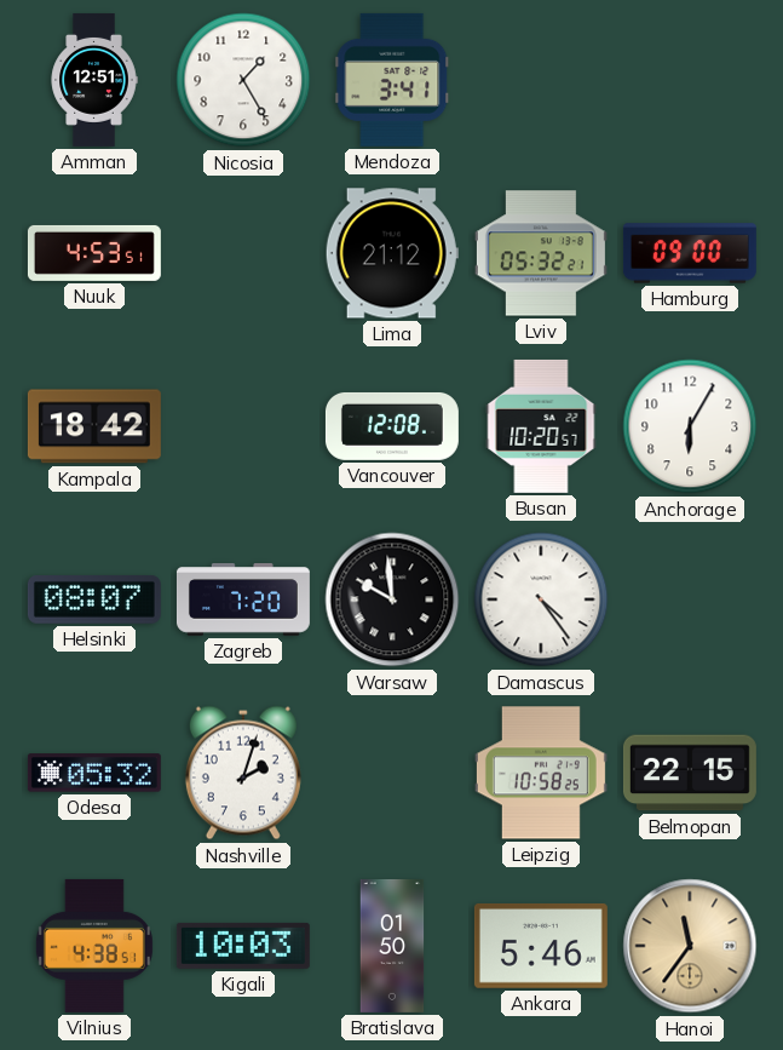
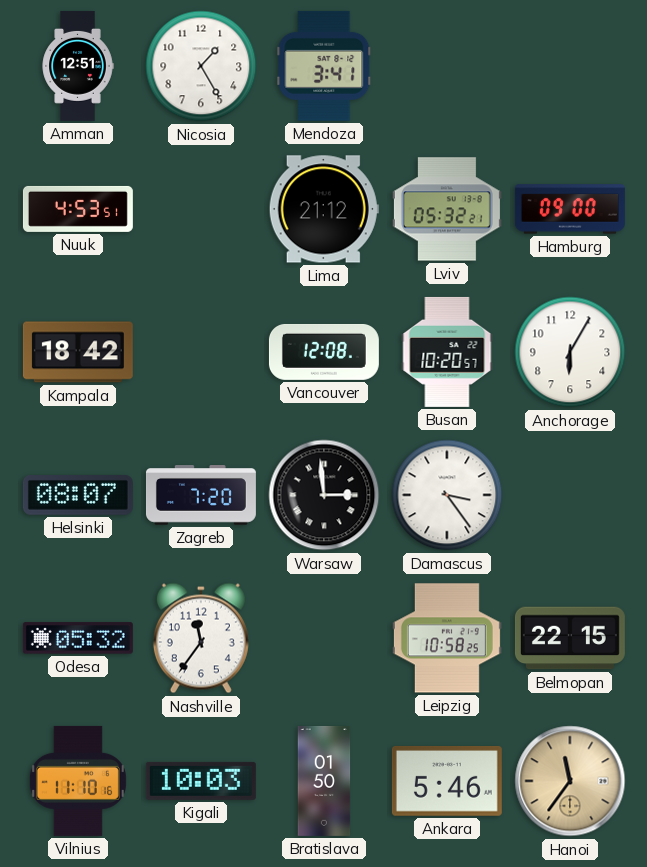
Warsaw: 9:59 -> 2:59 (324, 495)
Damascus: 4:24 -> 3:24 (447, 495)
Nashville: 2:03 -> 11:36 (201, 638)
Vilnius: 4:38 -> 11:10 (78, 781)
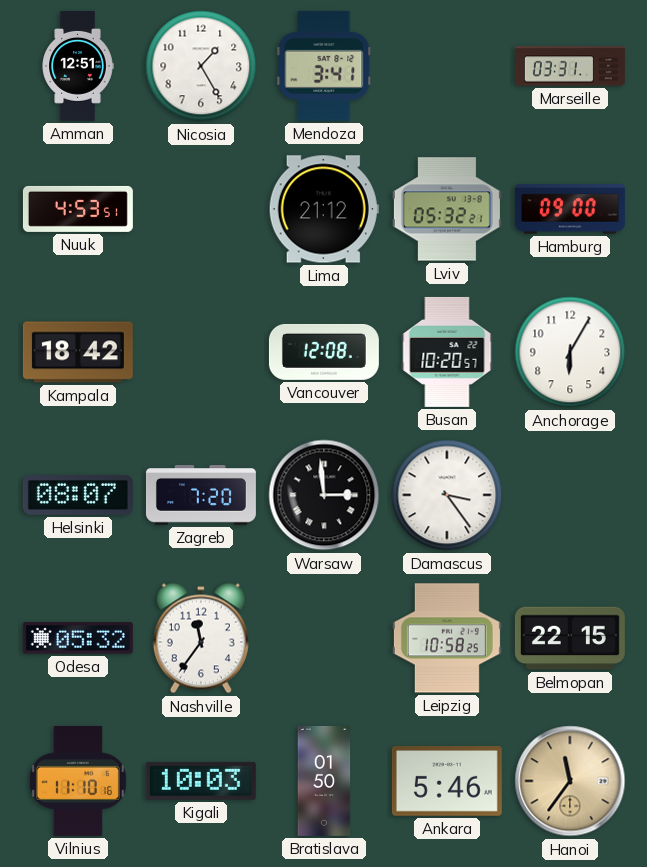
Marseille: none -> 03:31 (570, 66)
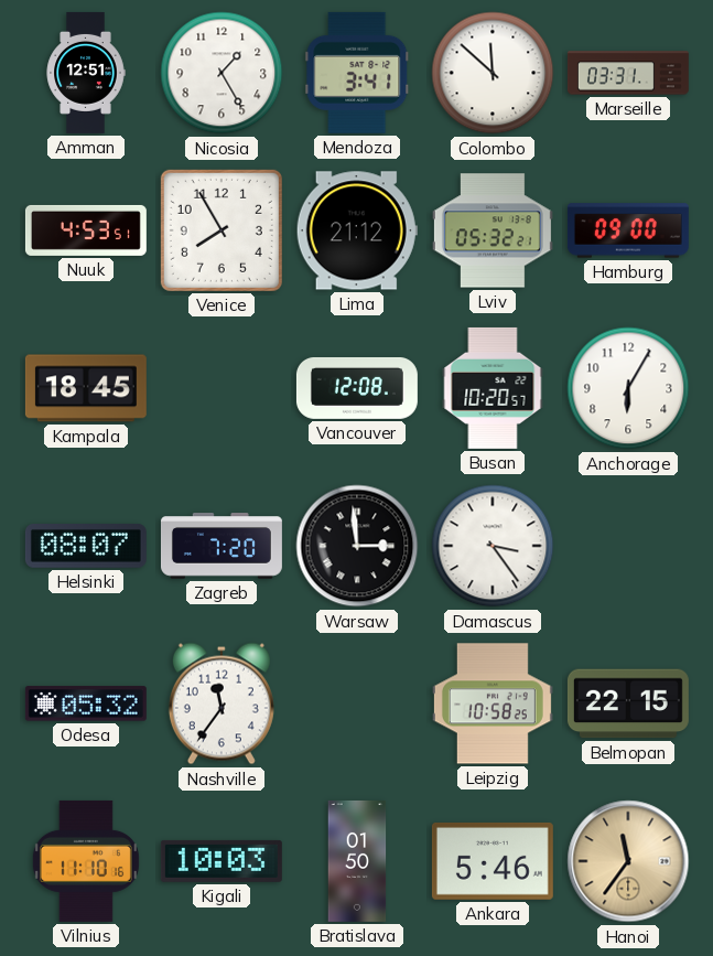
Colombo: none -> 11:52 (493, 73)
Venice: none -> 7:55 (222, 230)
Kampala: 18:42 -> 18:45 (86, 388)
